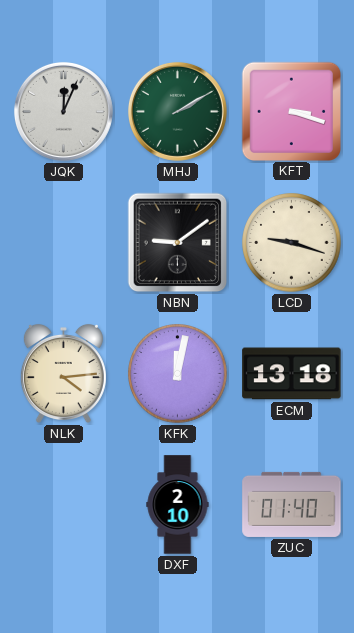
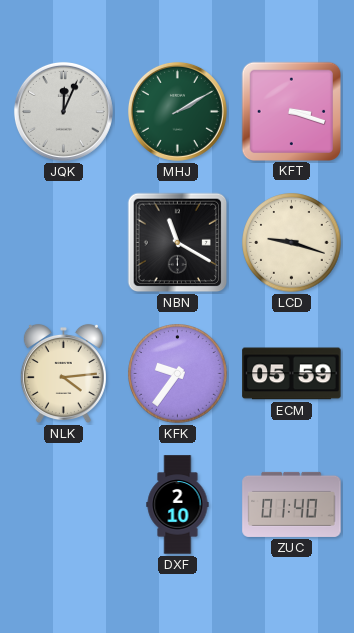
NBN: 9:09 -> 11:20 (178, 243)
KFK: 12:02 -> 9:36 (178, 374)
ECM: 13:18 -> 05:59 (292, 374)
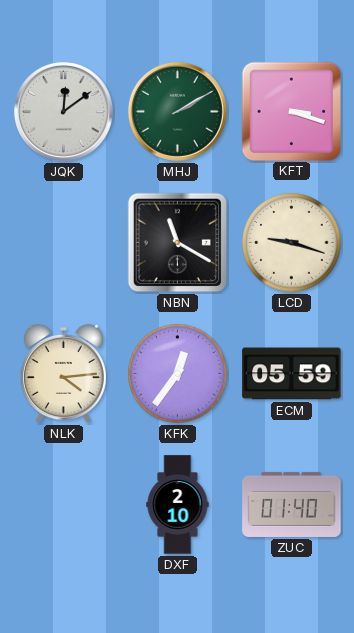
JQK: 12:04 -> 12:09 (63, 111)
KFK: 9:36 -> 12:36 (178, 374)
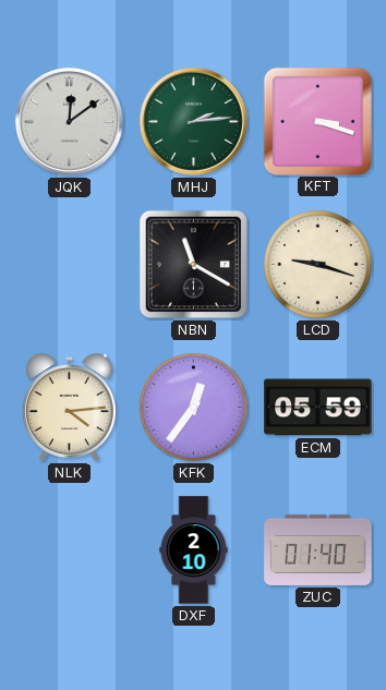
MHJ: 2:10 -> 2:14 (193, 121)
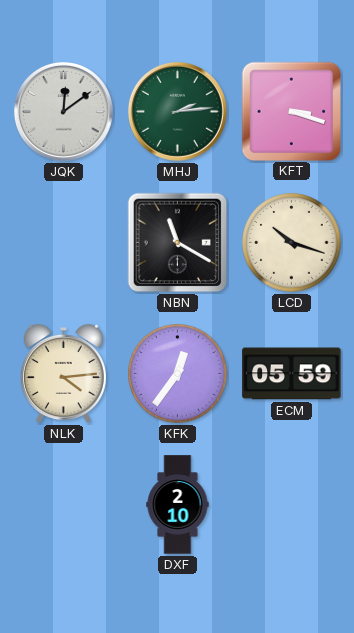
LCD: 9:18 -> 10:18 (292, 243)
ZUC: 01:40 -> none (318, 549)
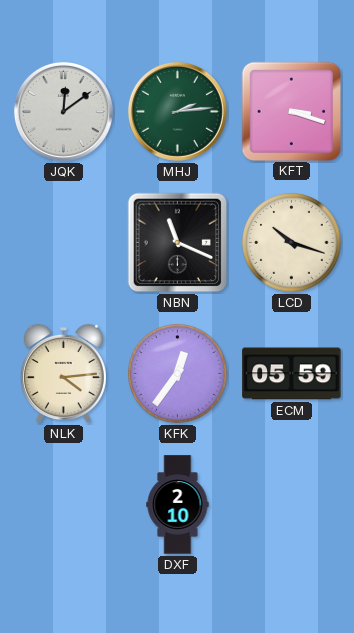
NBN: 11:20 -> 11:19 (178, 243)
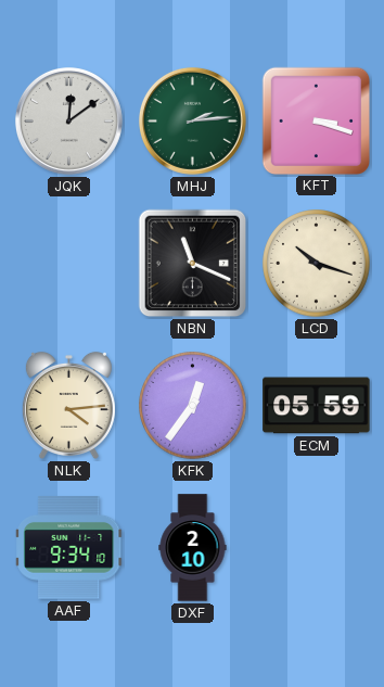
AAF: none -> 9:34 (71, 548)
